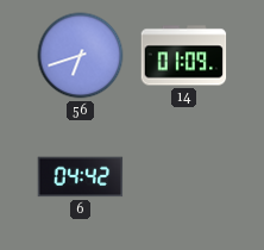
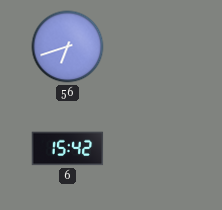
14: 01:09 -> none (184, 56)
6: 04:42 -> 15:42 (68, 149)
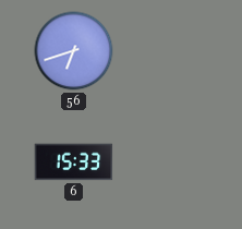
6: 15:42 -> 15:33 (74, 162)
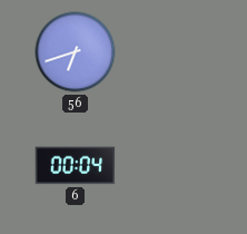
6: 15:33 -> 00:04 (76, 166)
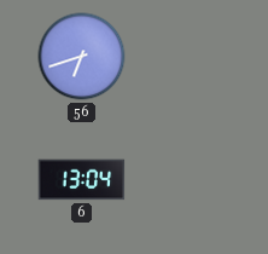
6: 00:04 -> 13:04 (82, 180)
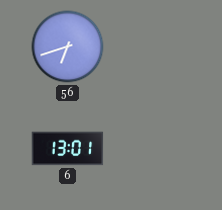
6: 13:04 -> 13:01 (68, 149)
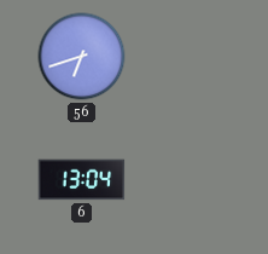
6: 13:01 -> 13:04 (82, 180)
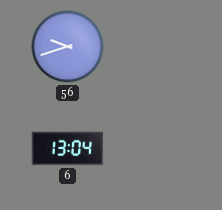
56: 6:42 -> 9:42 (68, 47)
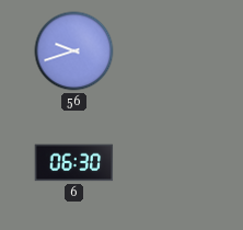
6: 13:04 -> 06:30 (74, 163)
